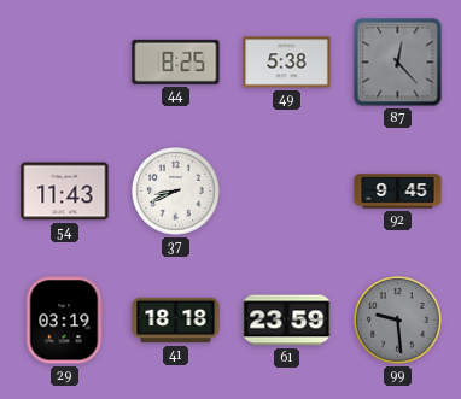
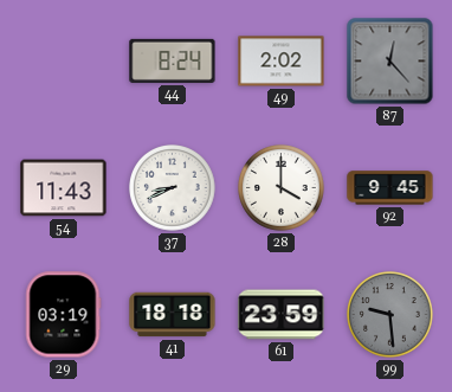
44: 8:25 -> 8:24 (173, 60)
49: 5:38 -> 2:02 (282, 62)
28: none -> 4:00 (282, 188)
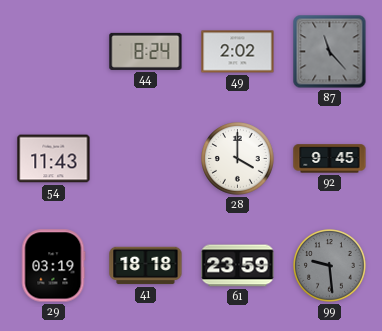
87: 12:23 -> 11:23 (330, 52)
37: 8:41 -> none (173, 188)
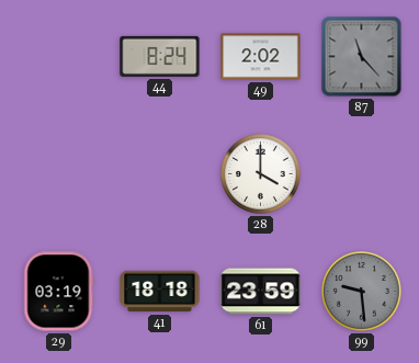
54: 11:43 -> none (54, 159)
92: 9:45 -> none (330, 159)
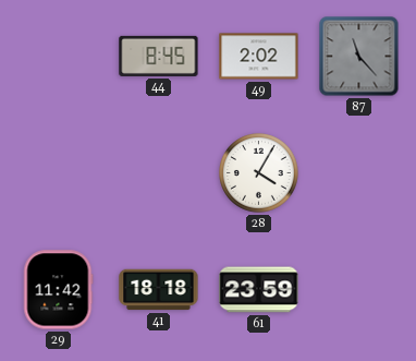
44: 8:24 -> 8:45 (159, 56)
28: 4:00 -> 4:05 (259, 173)
29: 03:19 -> 11:42 (58, 290)
99: 9:29 -> none (362, 292)
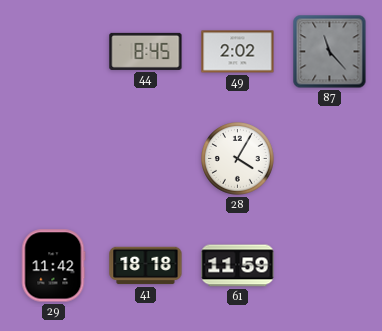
61: 23:59 -> 11:59 (238, 266)
